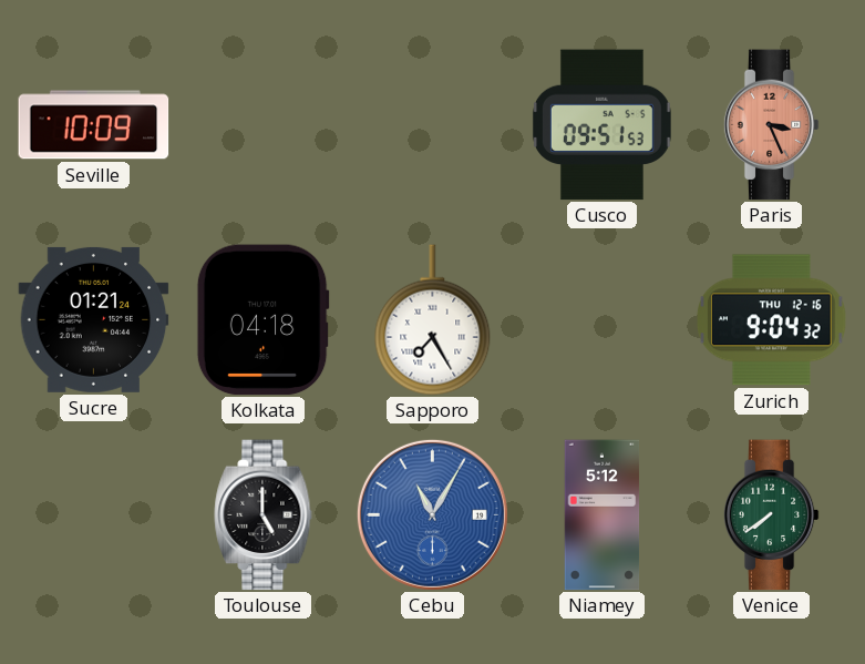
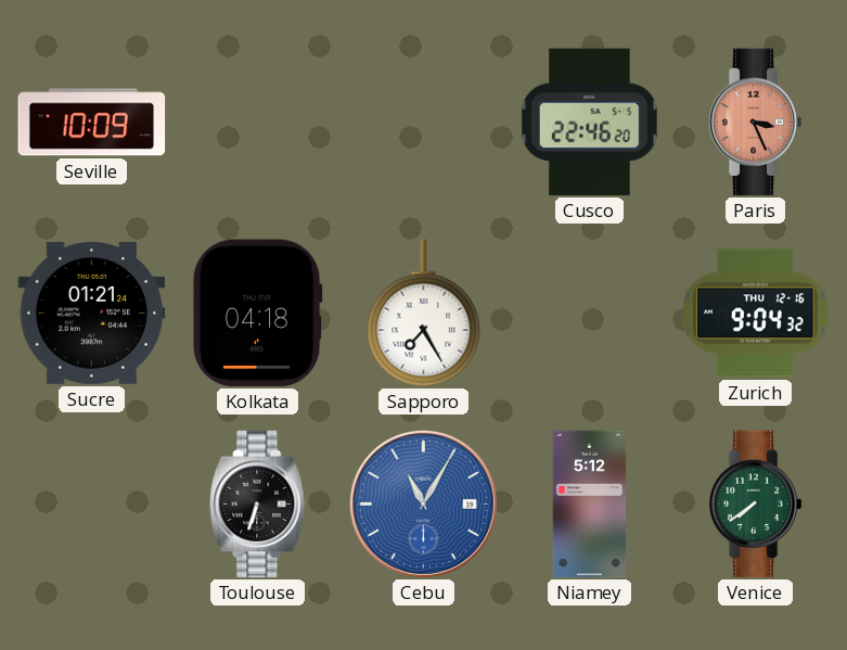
Cusco: 09:51 -> 22:46 (589, 123)
Toulouse: 5:00 -> 6:33 (258, 505)
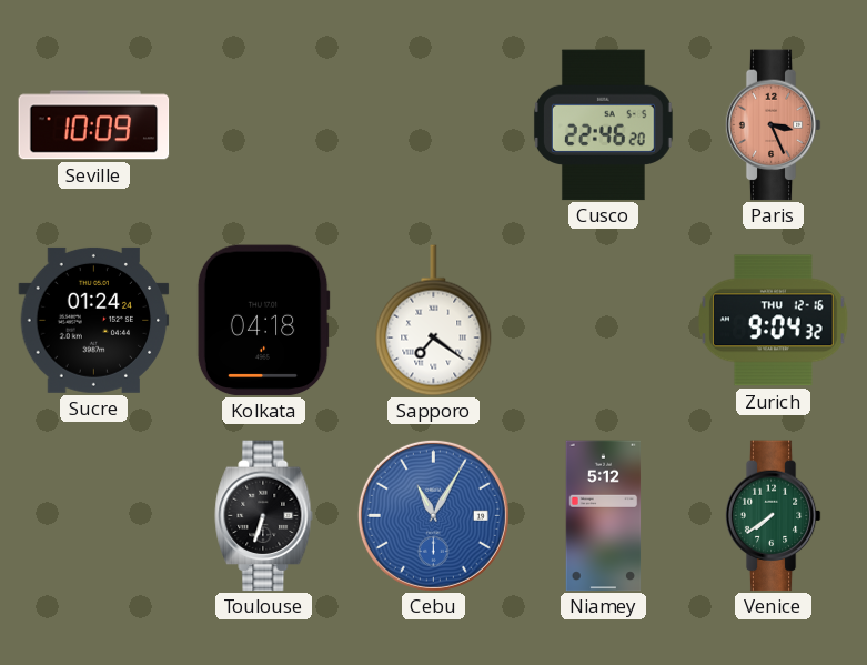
Sucre: 01:21 -> 01:24 (94, 320)
Sapporo: 7:25 -> 7:21 (434, 321)
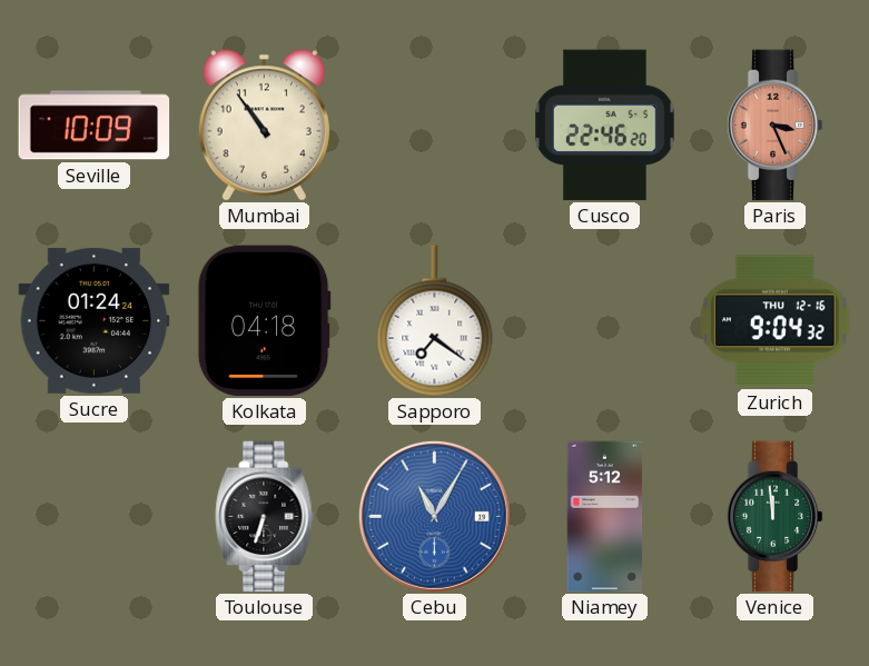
Mumbai: none -> 10:54 (264, 126)
Venice: 7:39 -> 11:59 (774, 517)
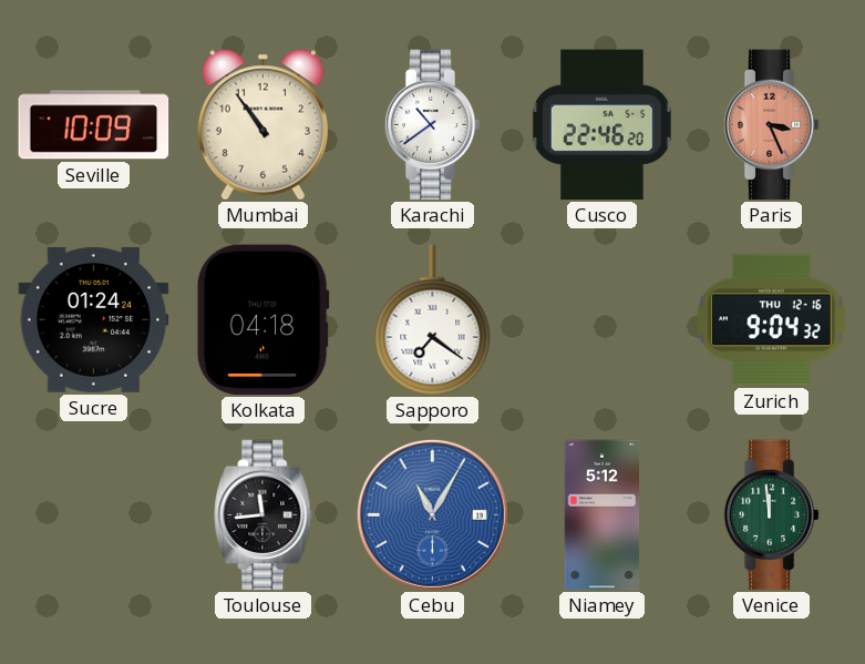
Karachi: none -> 10:39 (432, 125)
Toulouse: 6:33 -> 11:44 (264, 515)
